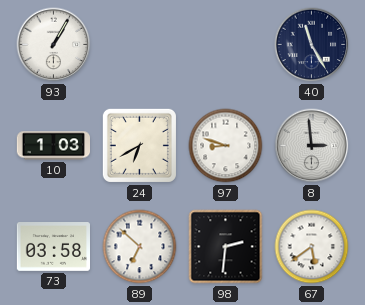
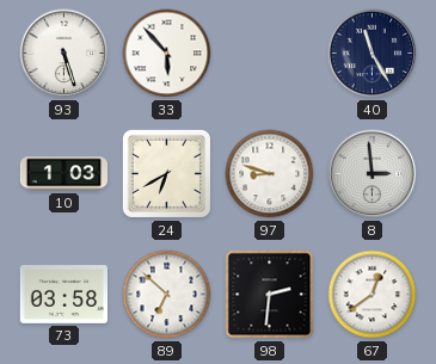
93: 1:05 -> 5:27 (65, 54)
33: none -> 5:53 (167, 54)
67: 5:39 -> 12:39 (373, 295)
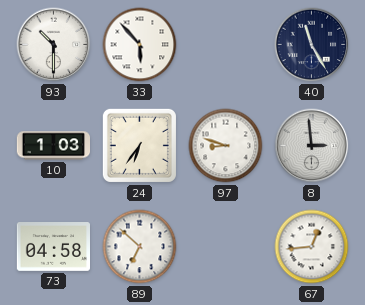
93: 5:27 -> 10:30 (54, 45)
24: 6:40 -> 6:36 (139, 145)
73: 03:58 -> 04:58 (53, 247)
98: 2:31 -> none (270, 295)
67: 12:39 -> 12:44 (312, 247)
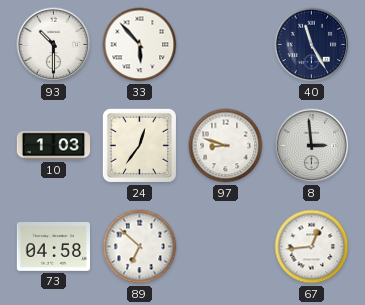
24: 6:36 -> 12:36 (139, 145)
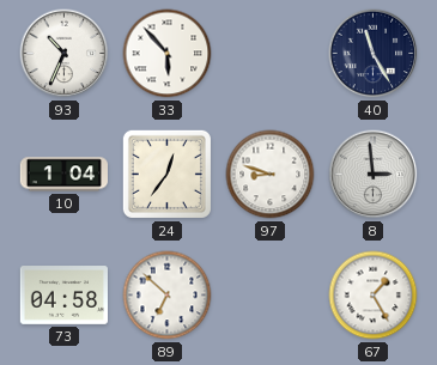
93: 10:30 -> 10:34 (65, 54)
10: 1:03 -> 1:04 (63, 175)
67: 12:44 -> 1:25 (374, 296)
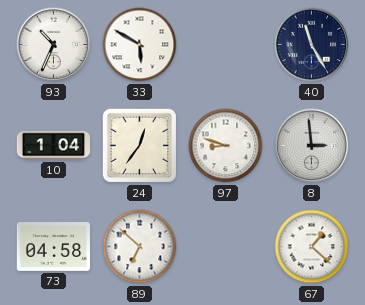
33: 5:53 -> 5:50 (140, 45)
67: 1:25 -> 1:22 (312, 247)
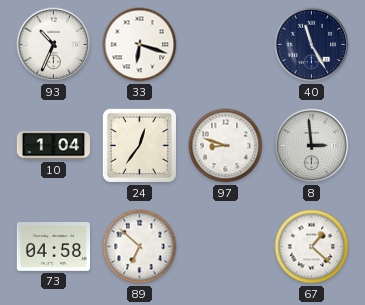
33: 5:50 -> 6:18 (140, 45)
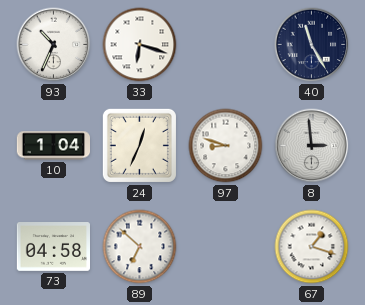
24: 12:36 -> 12:34 (139, 145)
67: 1:22 -> 1:18 (312, 247)
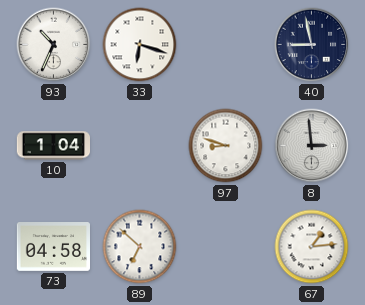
40: 11:25 -> 8:58 (312, 45)
24: 12:34 -> none (139, 145)
67: 1:18 -> 1:14 (312, 247)
